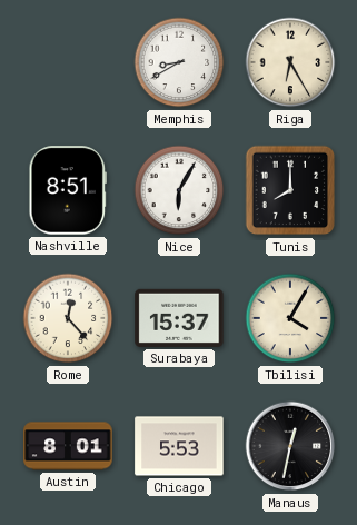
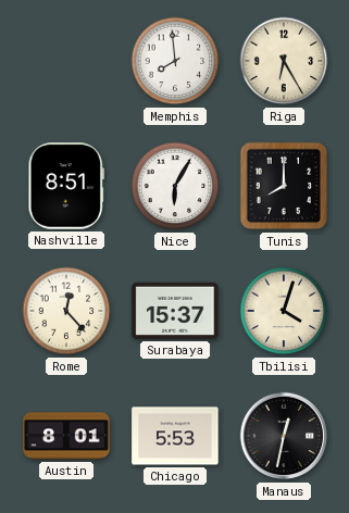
Memphis: 8:40 -> 7:59 (175, 61)
Tbilisi: 4:05 -> 4:03 (284, 311)
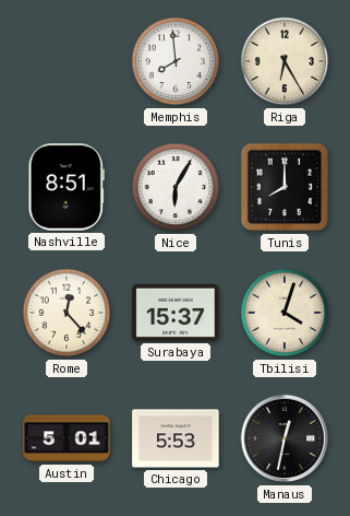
Austin: 8:01 -> 5:01 (67, 438)
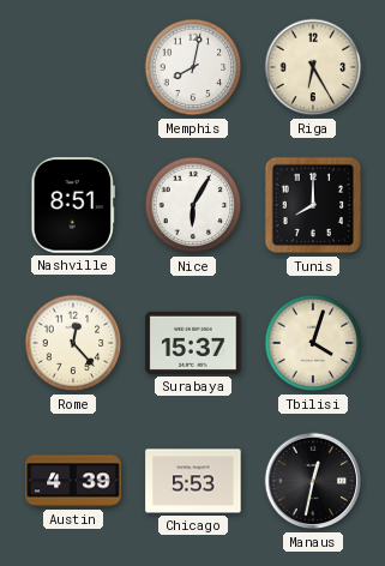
Memphis: 7:59 -> 8:02 (193, 67)
Austin: 5:01 -> 4:39 (73, 481)
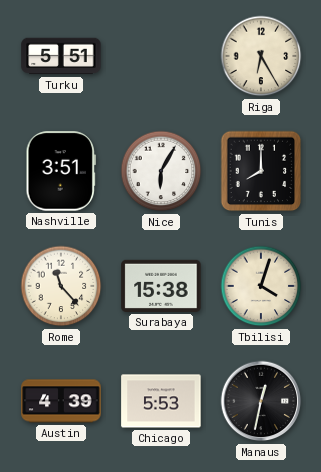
Turku: none -> 5:51 (61, 56)
Memphis: 8:02 -> none (193, 67)
Nashville: 8:51 -> 3:51 (61, 171)
Rome: 12:23 -> 11:23 (61, 286)
Surabaya: 15:37 -> 15:38 (161, 286)
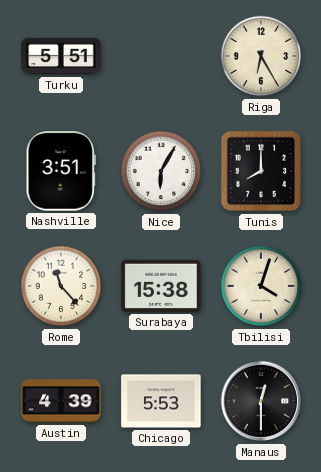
Manaus: 12:32 -> 12:30 (261, 401)
